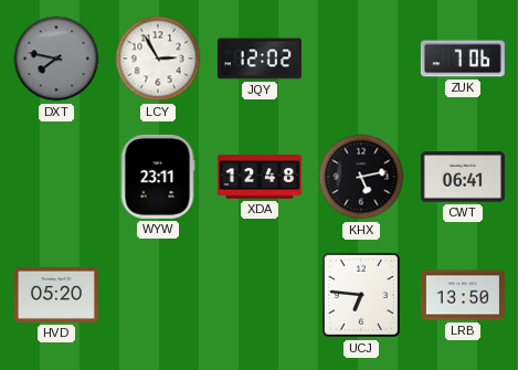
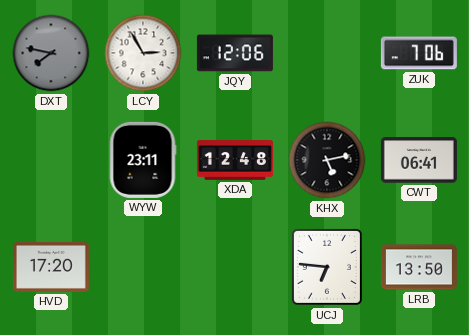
JQY: 12:02 -> 12:06 (235, 53)
HVD: 05:20 -> 17:20 (51, 267)
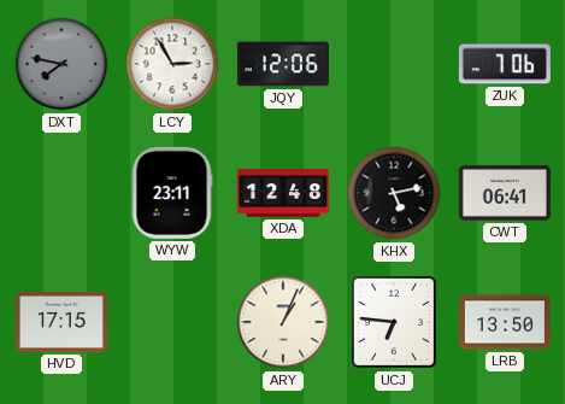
HVD: 17:20 -> 17:15 (61, 322)
ARY: none -> 1:04 (283, 322)
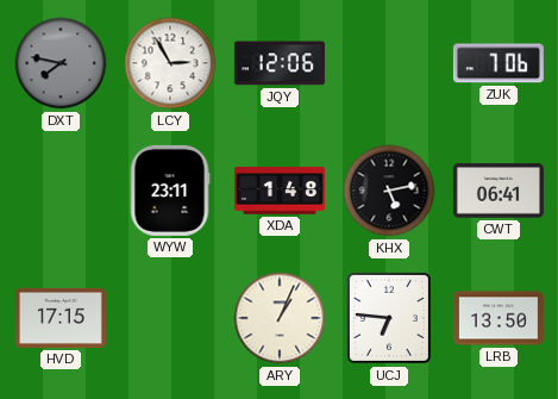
XDA: 12:48 -> 1:48 (280, 191)
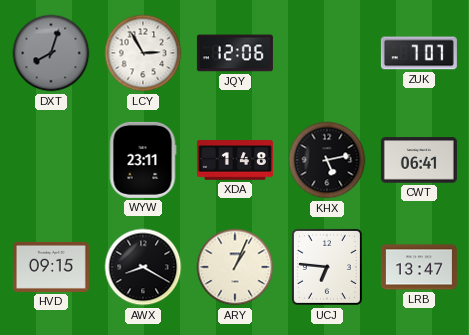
DXT: 7:47 -> 8:03 (51, 53)
ZUK: 7:06 -> 7:07 (419, 53)
HVD: 17:15 -> 09:15 (51, 267)
AWX: none -> 8:20 (143, 267)
LRB: 13:50 -> 13:47 (419, 267)
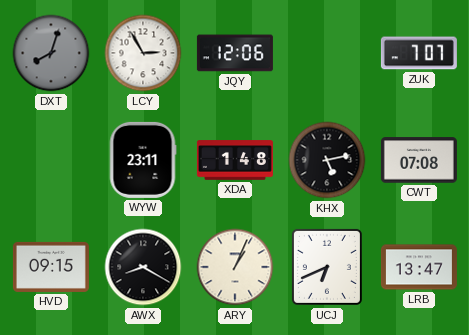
CWT: 06:41 -> 07:08 (419, 160)
UCJ: 6:46 -> 6:41 (327, 267)
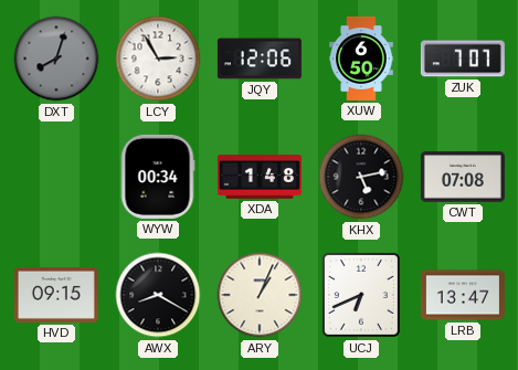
XUW: none -> 6:50 (361, 59)
WYW: 23:11 -> 00:34 (158, 177)
